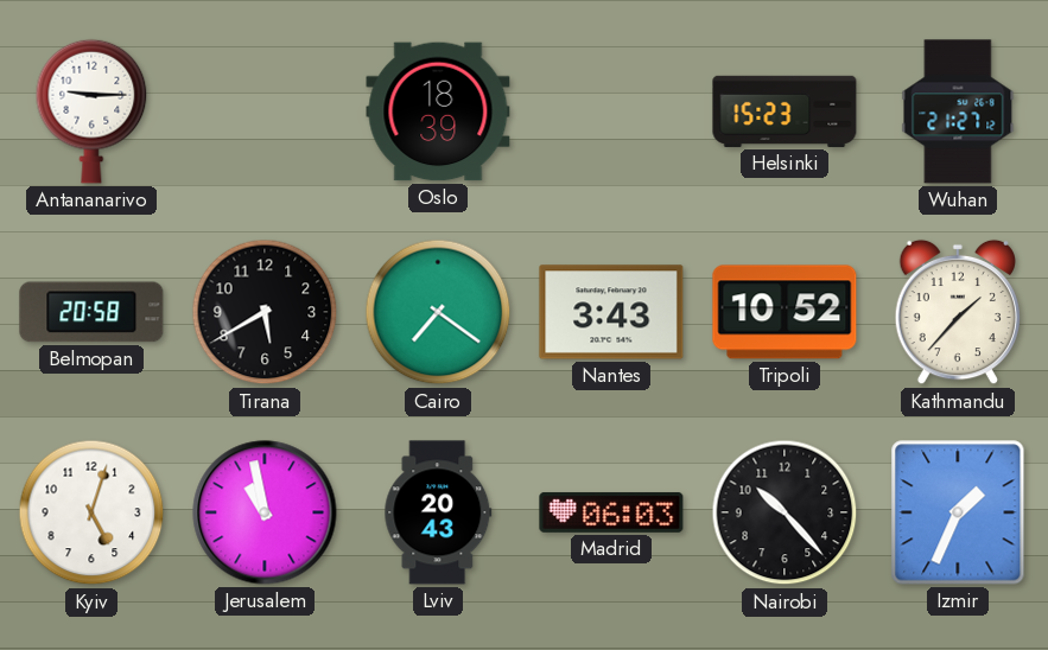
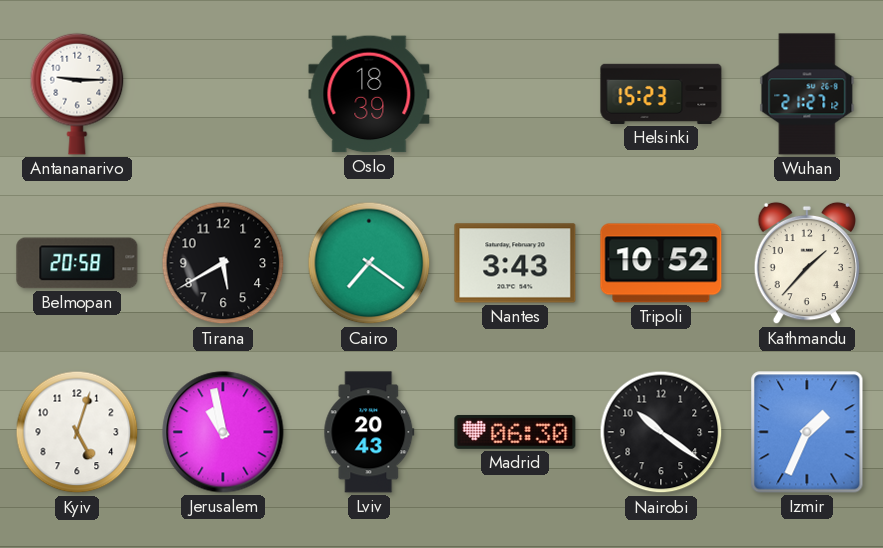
Madrid: 06:03 -> 06:30 (515, 432)
Nairobi: 10:23 -> 10:21 (661, 432)
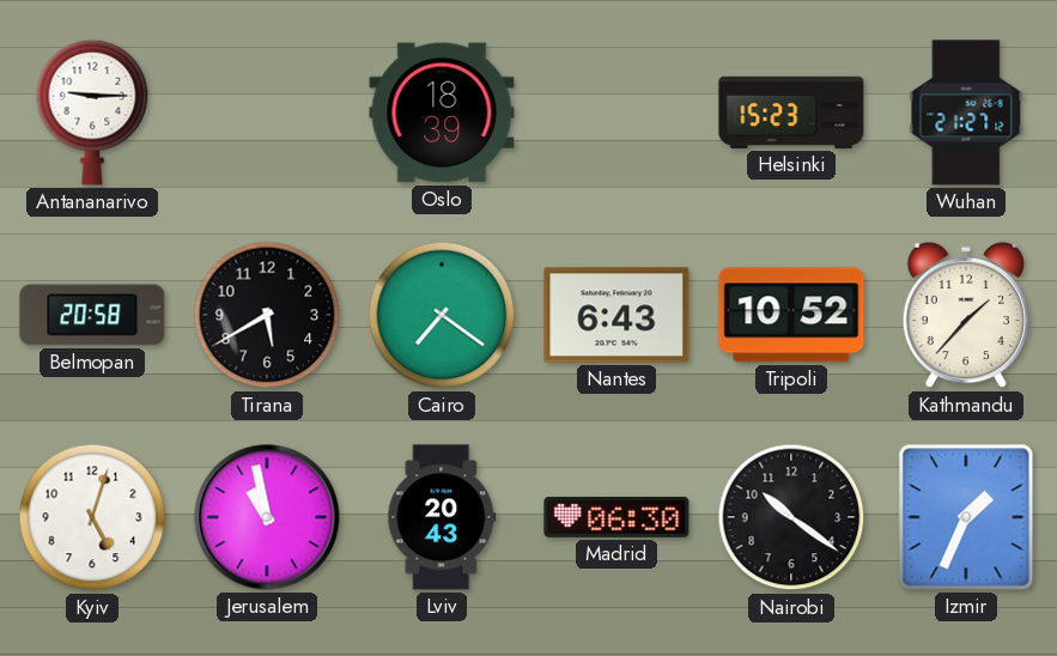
Nantes: 3:43 -> 6:43 (616, 315)
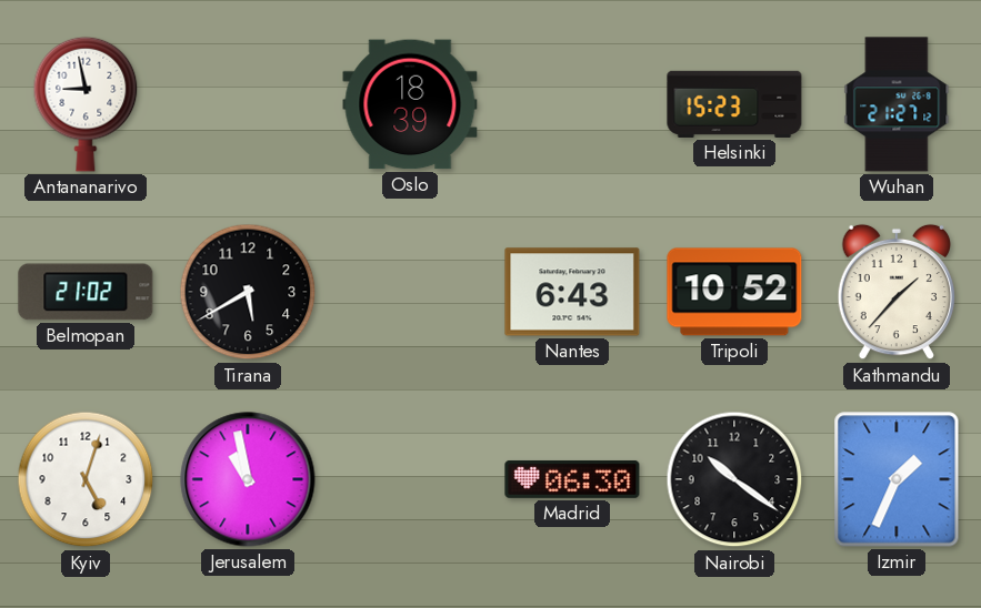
Antananarivo: 9:15 -> 8:58 (86, 104)
Belmopan: 20:58 -> 21:02 (86, 292)
Cairo: 7:21 -> none (442, 315)
Lviv: 20:43 -> none (442, 517)
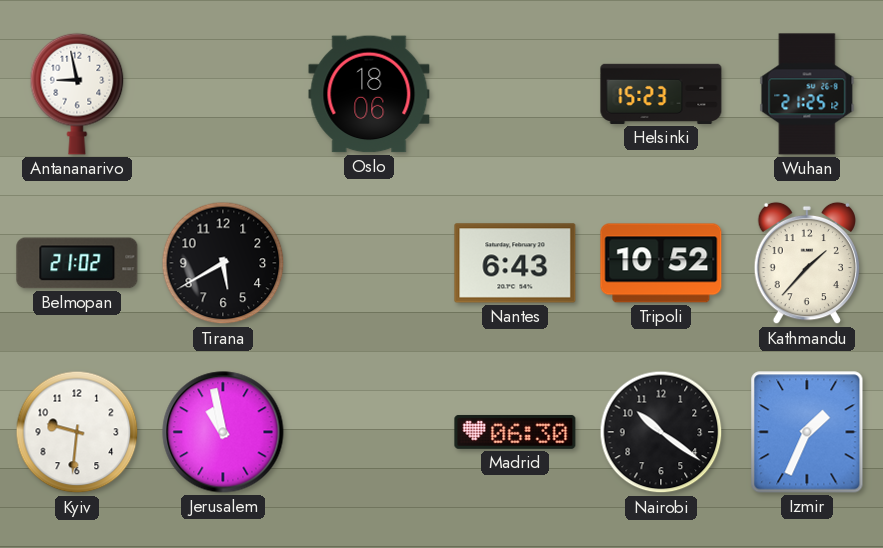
Oslo: 18:39 -> 18:06 (369, 94)
Wuhan: 21:27 -> 21:25 (807, 94)
Kyiv: 5:03 -> 9:31 (77, 432)
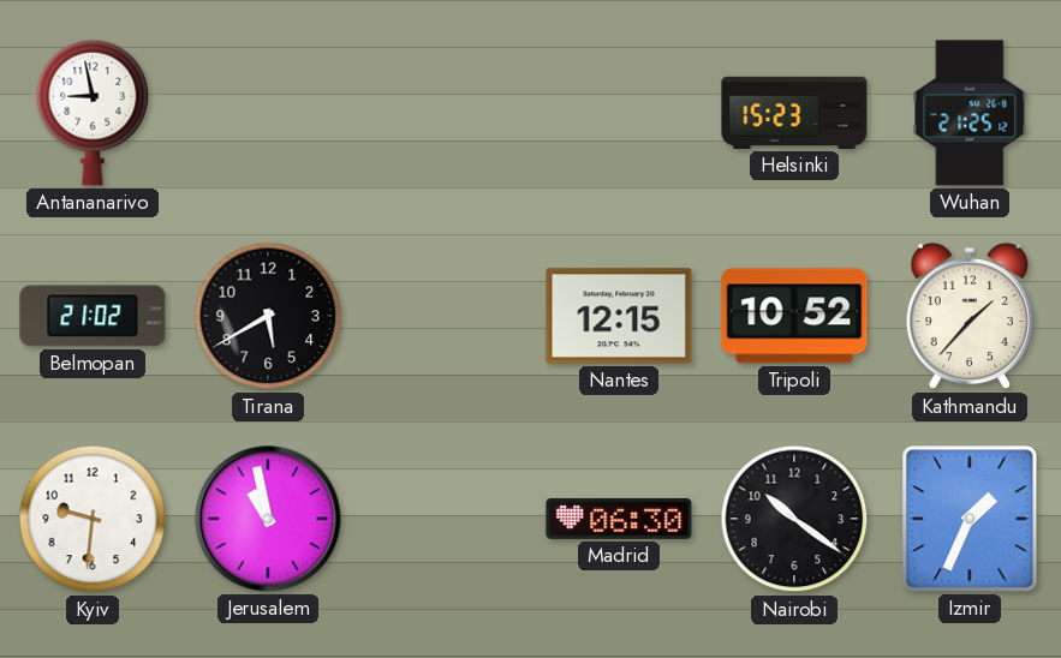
Oslo: 18:06 -> none (369, 94)
Nantes: 6:43 -> 12:15 (619, 316)
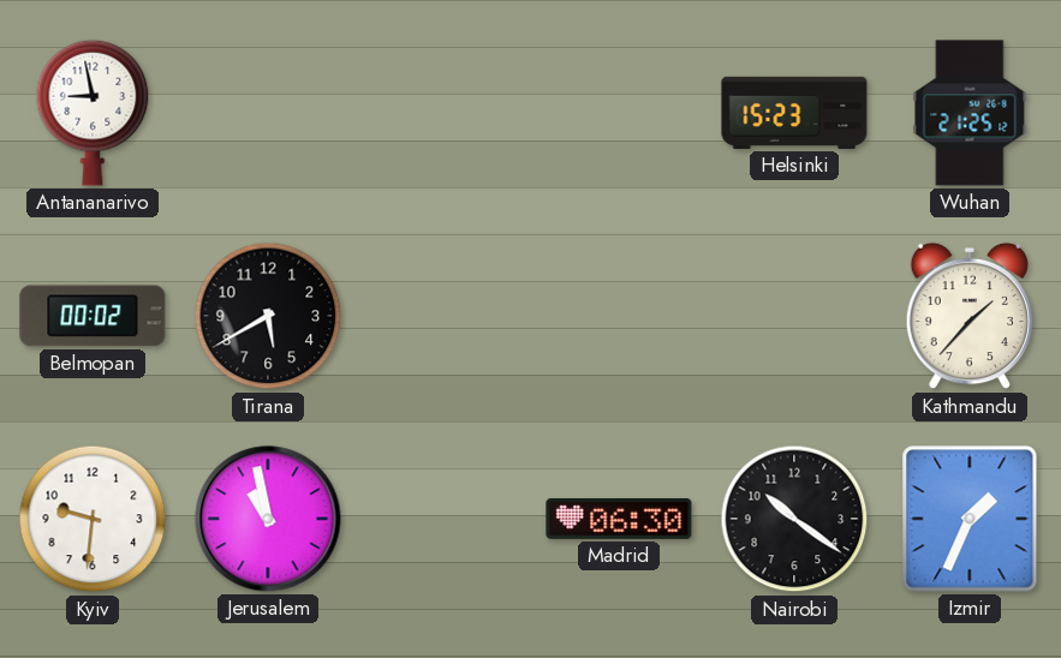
Belmopan: 21:02 -> 00:02 (93, 316)
Nantes: 12:15 -> none (619, 316)
Tripoli: 10:52 -> none (794, 316)
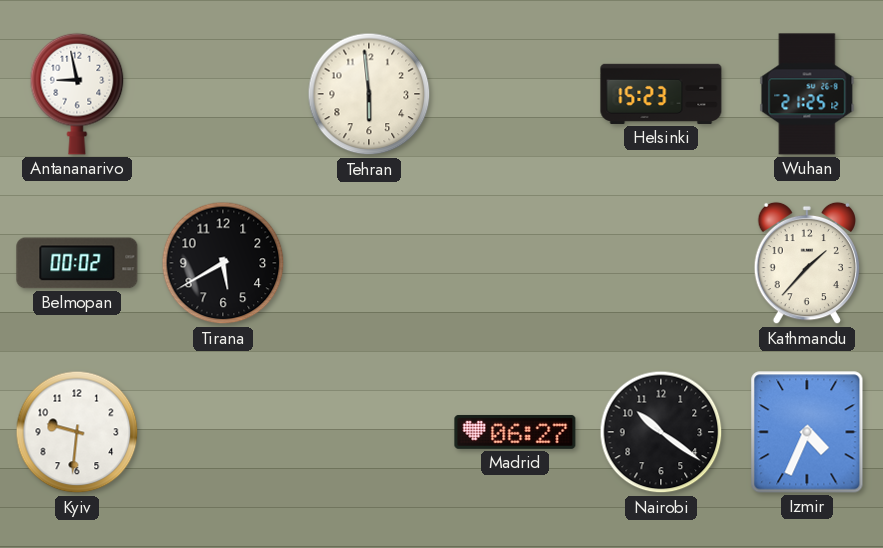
Tehran: none -> 5:59 (369, 94)
Jerusalem: 10:58 -> none (268, 519)
Madrid: 06:30 -> 06:27 (515, 432)
Izmir: 1:34 -> 4:34 (807, 432)
